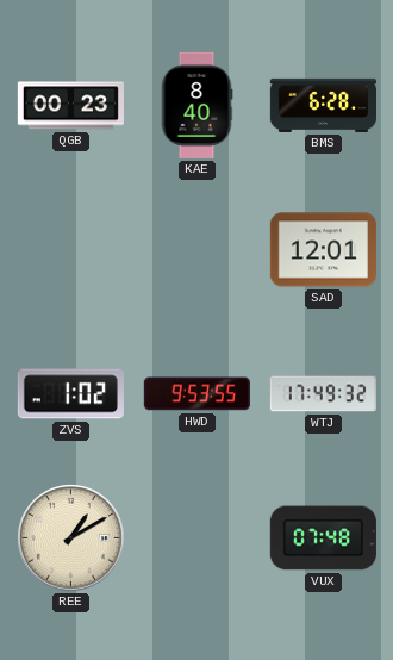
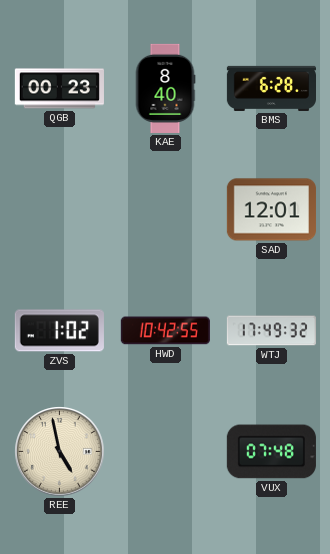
HWD: 9:53 -> 10:42 (165, 331)
REE: 1:10 -> 4:58 (60, 452)
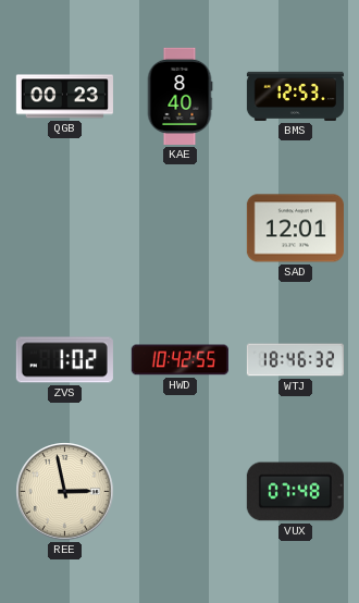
BMS: 6:28 -> 12:53 (295, 96)
WTJ: 17:49 -> 18:46 (295, 360)
REE: 4:58 -> 2:58 (65, 492)
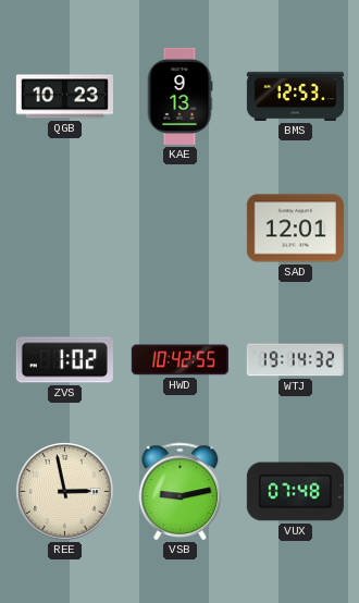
QGB: 00:23 -> 10:23 (64, 97)
KAE: 8:40 -> 9:13 (179, 96)
WTJ: 18:46 -> 19:14 (295, 360)
VSB: none -> 9:13 (181, 491)
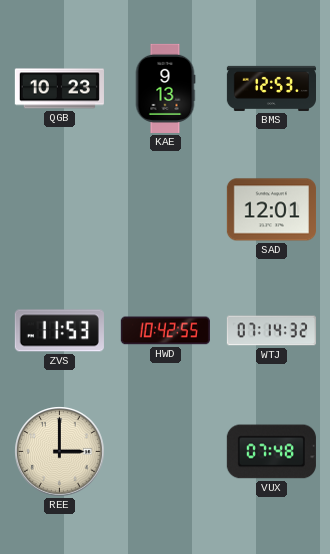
ZVS: 1:02 -> 11:53 (59, 331)
WTJ: 19:14 -> 07:14 (271, 331)
REE: 2:58 -> 3:00 (60, 452)
VSB: 9:13 -> none (181, 491)
